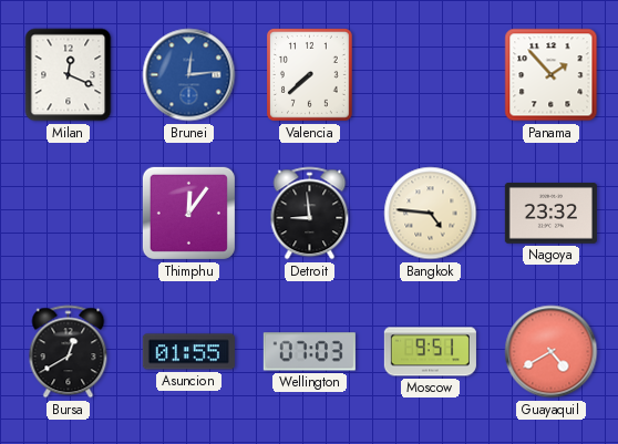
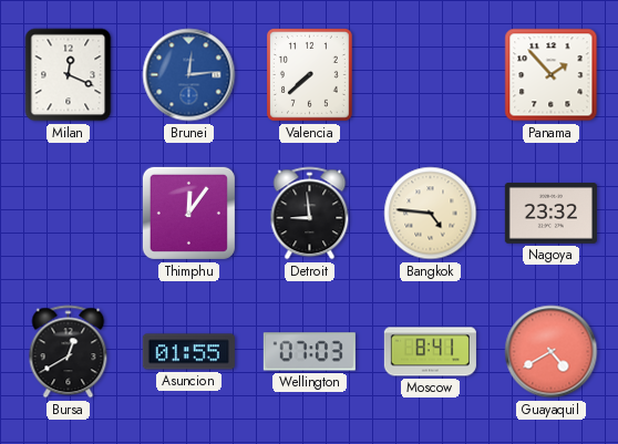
Moscow: 9:51 -> 8:41 (430, 352)
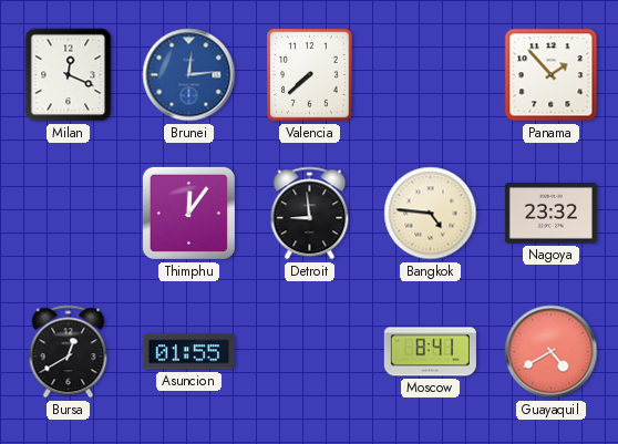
Wellington: 07:03 -> none (309, 352)
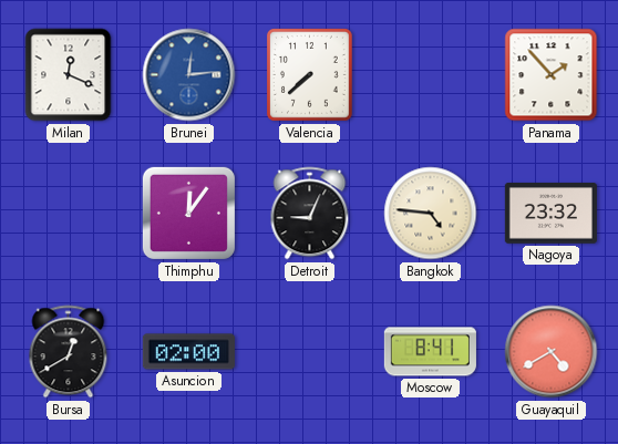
Detroit: 8:59 -> 9:04 (310, 214)
Asuncion: 01:55 -> 02:00 (188, 352)
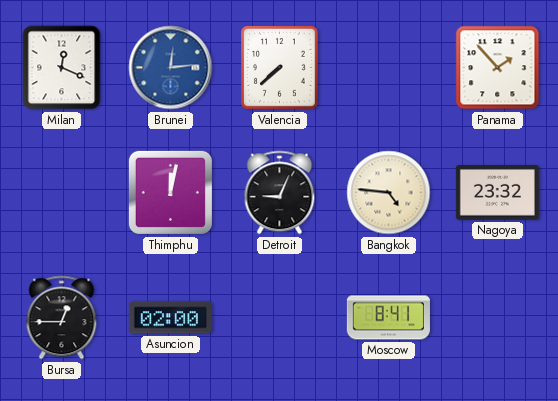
Thimphu: 12:06 -> 12:02 (170, 192)
Bursa: 12:40 -> 12:45 (62, 318)
Guayaquil: 4:40 -> none (552, 352)
